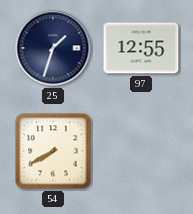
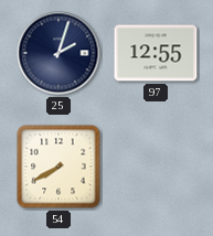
25: 1:33 -> 2:03 (58, 53)
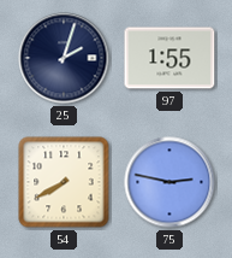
97: 12:55 -> 1:55 (169, 58)
75: none -> 2:47 (169, 182)
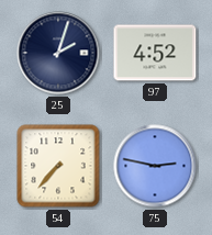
97: 1:55 -> 4:52 (155, 53)
54: 7:40 -> 7:37 (58, 166)
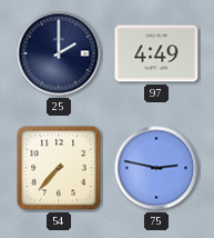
25: 2:03 -> 2:00 (59, 53)
97: 4:52 -> 4:49 (156, 53)
